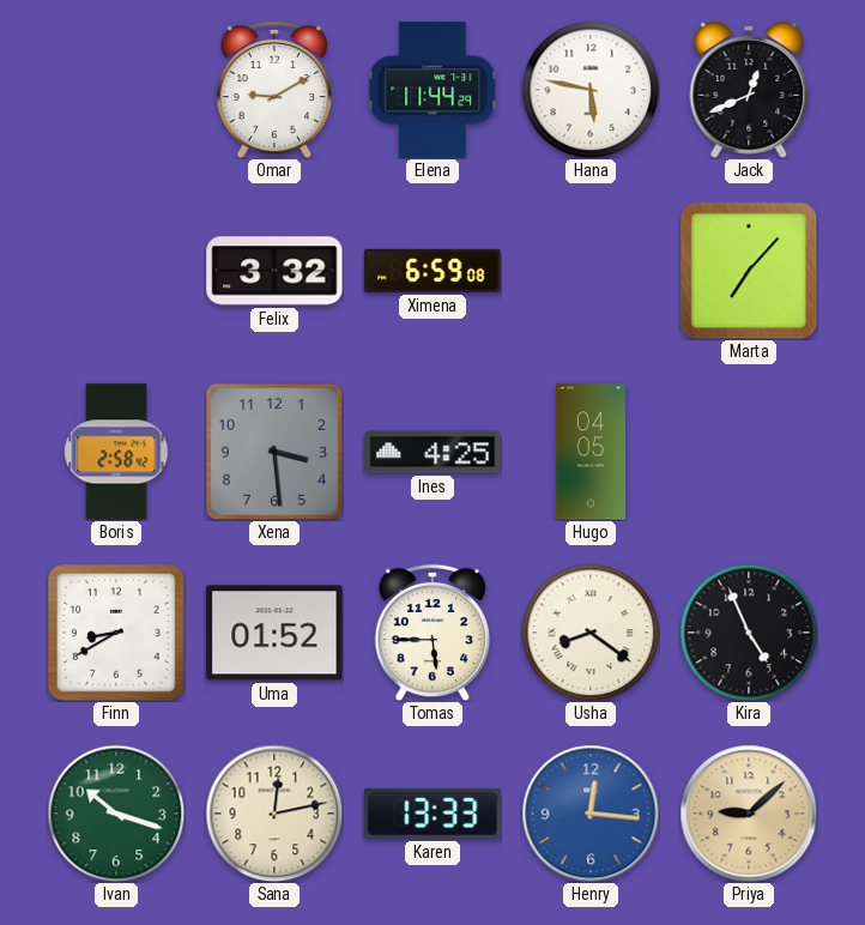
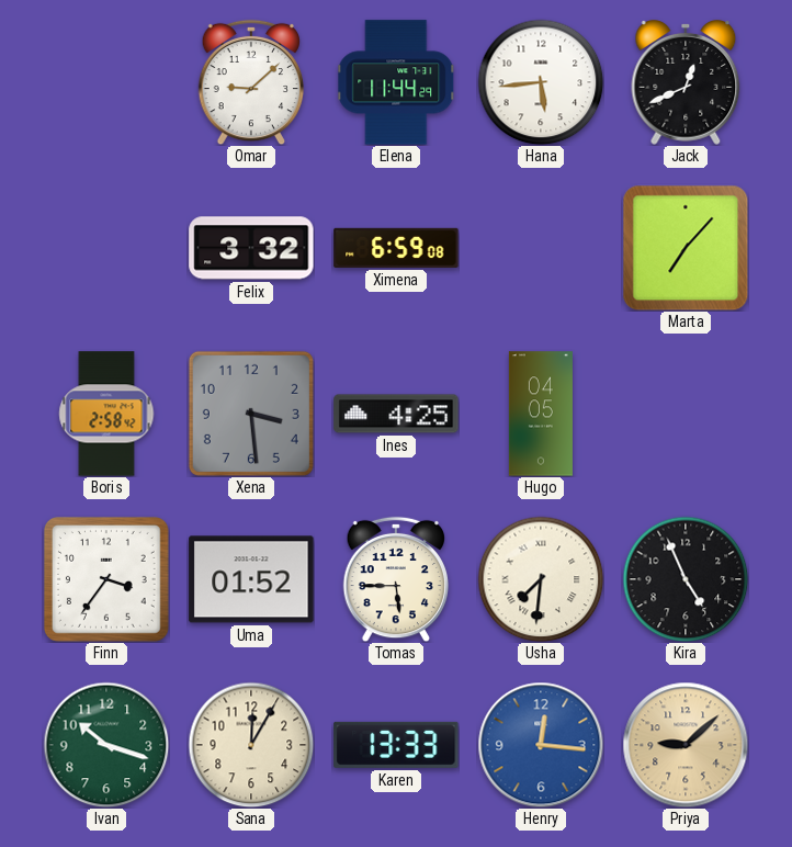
Omar: 9:10 -> 9:08 (251, 82)
Hana: 5:47 -> 5:44 (541, 82)
Finn: 8:40 -> 3:36 (106, 579)
Usha: 8:21 -> 7:31 (541, 579)
Sana: 12:13 -> 12:05 (251, 745)
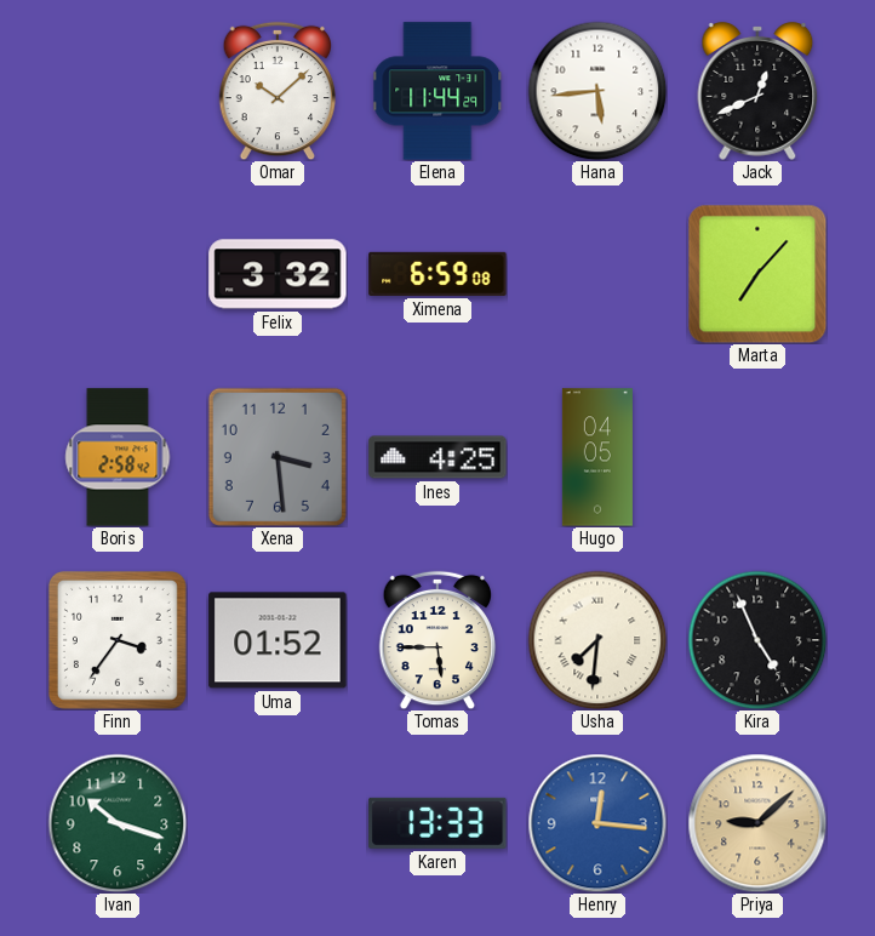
Omar: 9:08 -> 10:08 (278, 91)
Sana: 12:05 -> none (251, 745)
